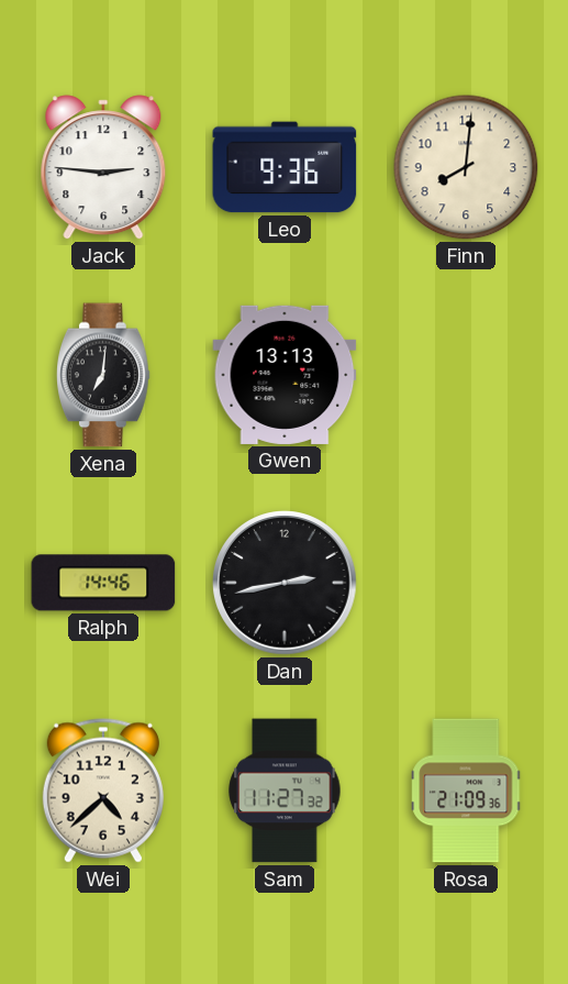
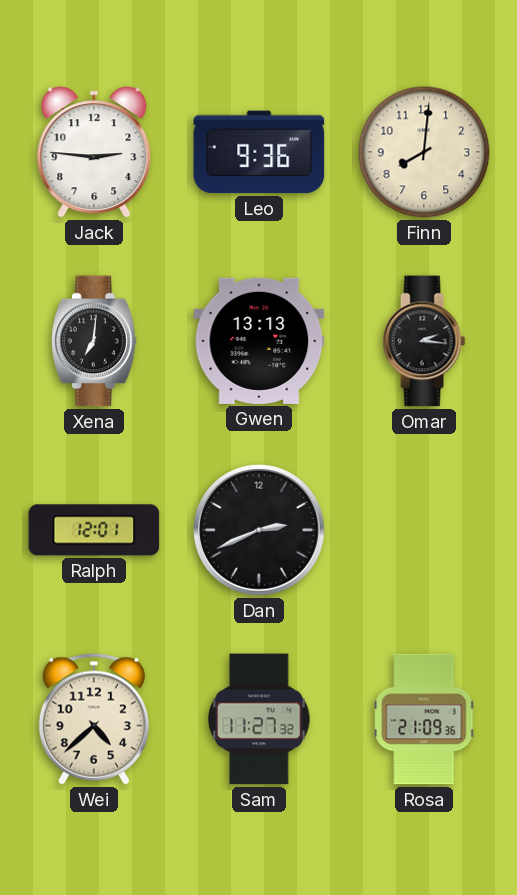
Omar: none -> 2:16 (424, 341)
Ralph: 14:46 -> 12:01 (94, 530)
Dan: 2:43 -> 2:41 (259, 530)
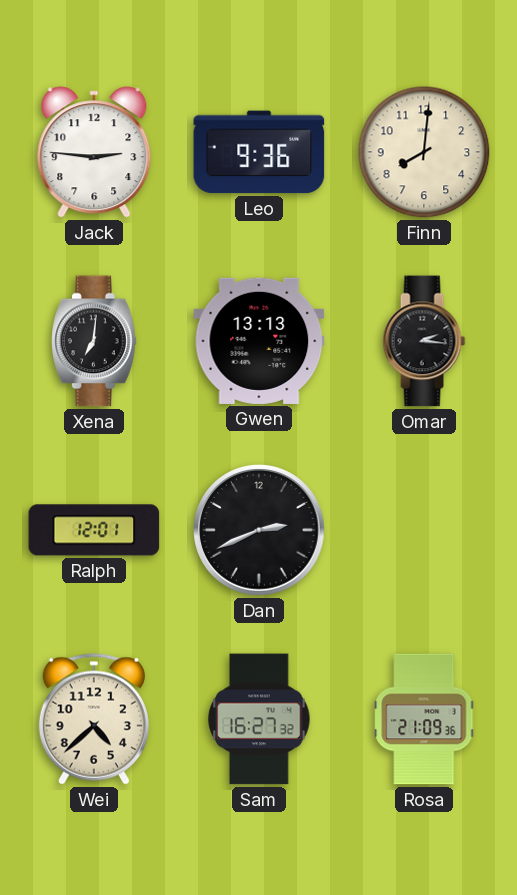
Sam: 11:27 -> 16:27 (259, 719)
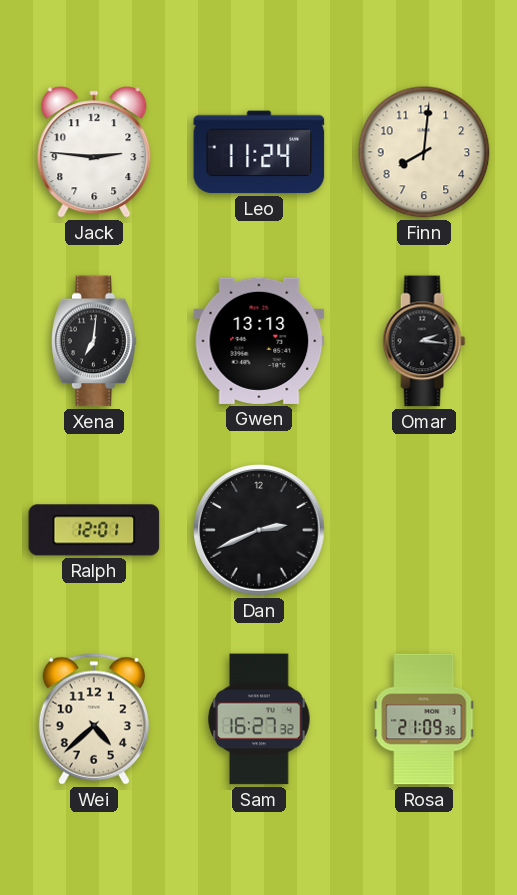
Leo: 9:36 -> 11:24 (259, 152)
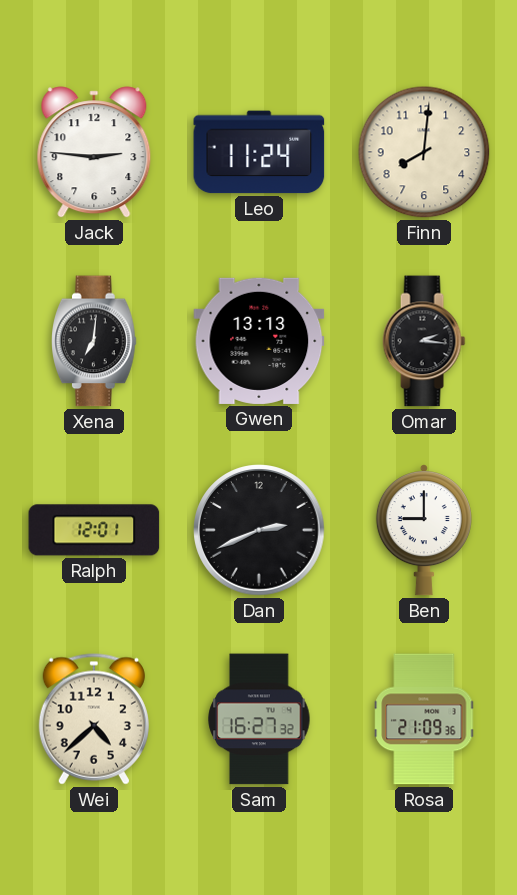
Ben: none -> 9:00 (424, 530)
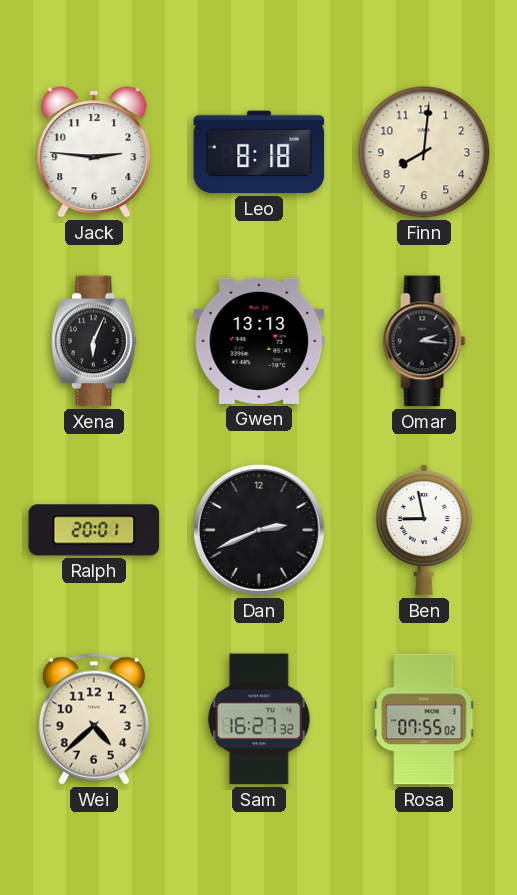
Leo: 11:24 -> 8:18 (259, 152)
Xena: 7:01 -> 6:04 (95, 341)
Ralph: 12:01 -> 20:01 (94, 530)
Ben: 9:00 -> 8:58 (424, 530)
Rosa: 21:09 -> 07:55 (425, 719)
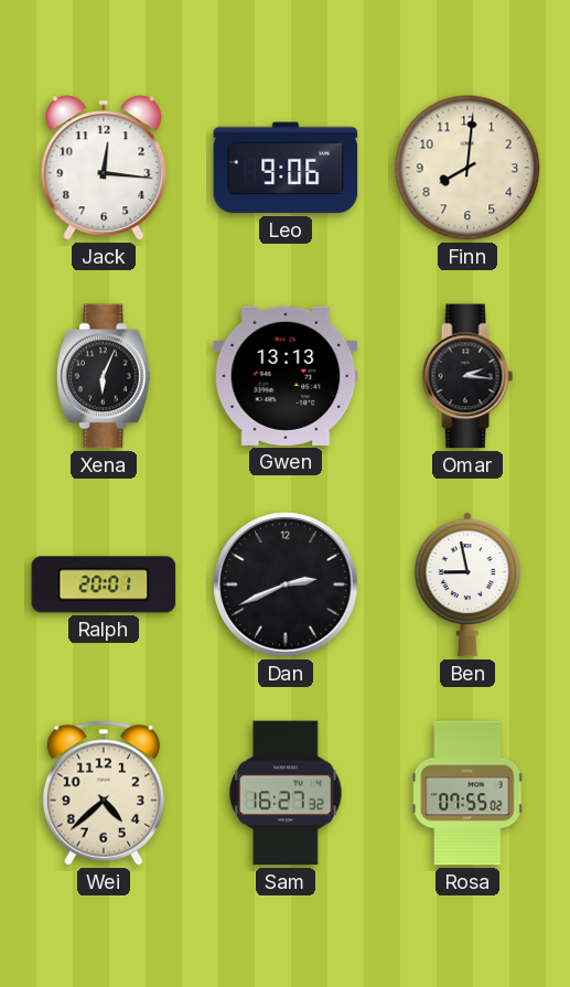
Jack: 2:46 -> 12:16 (104, 168)
Leo: 8:18 -> 9:06 (286, 168)
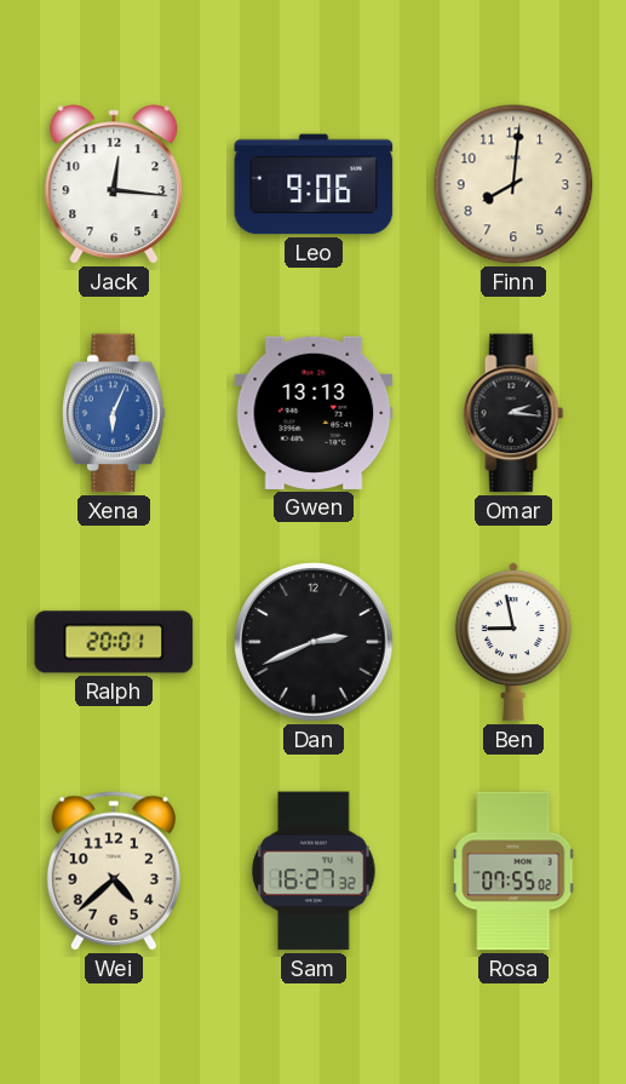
Xena dial: black -> blue (115, 413)
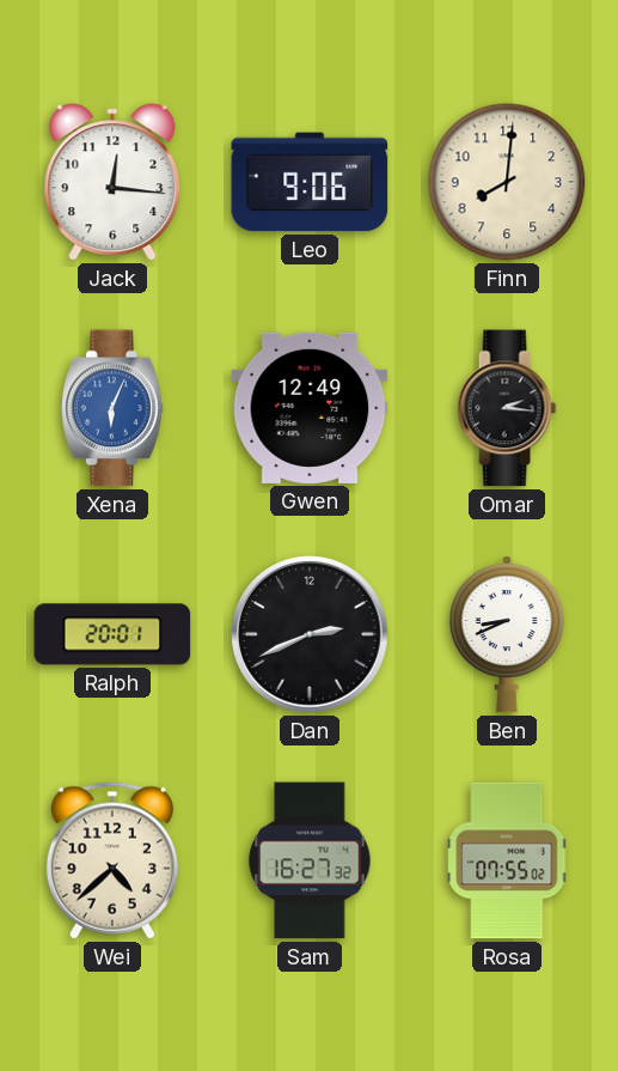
Gwen: 13:13 -> 12:49 (310, 408)
Ben: 8:58 -> 8:41 (507, 634)
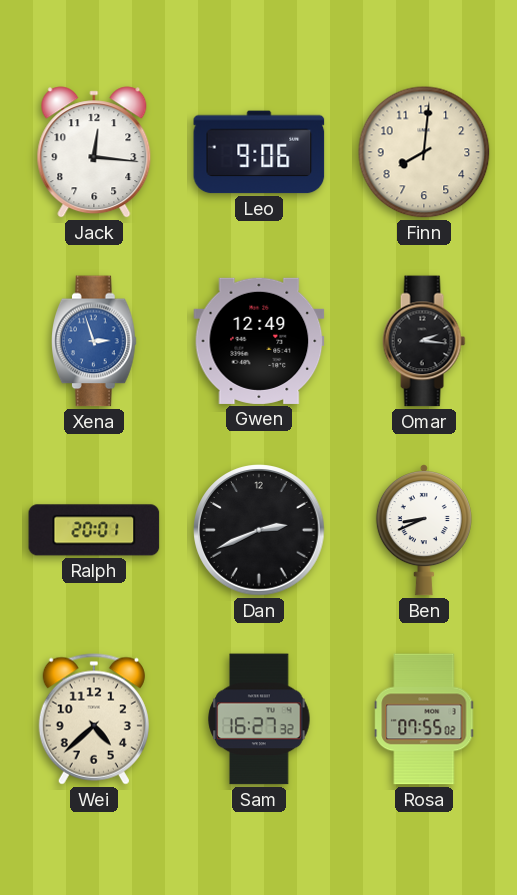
Xena: 6:04 -> 2:57 (95, 341)
